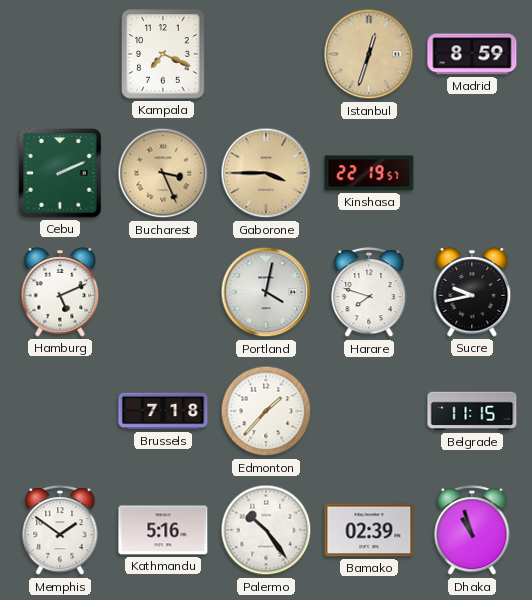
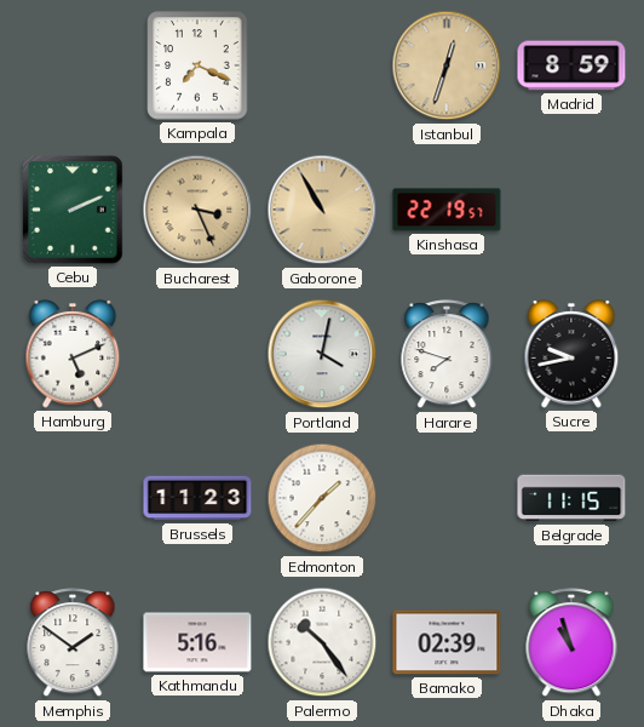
Gaborone: 3:45 -> 10:55 (322, 210)
Brussels: 7:18 -> 11:23 (197, 498)
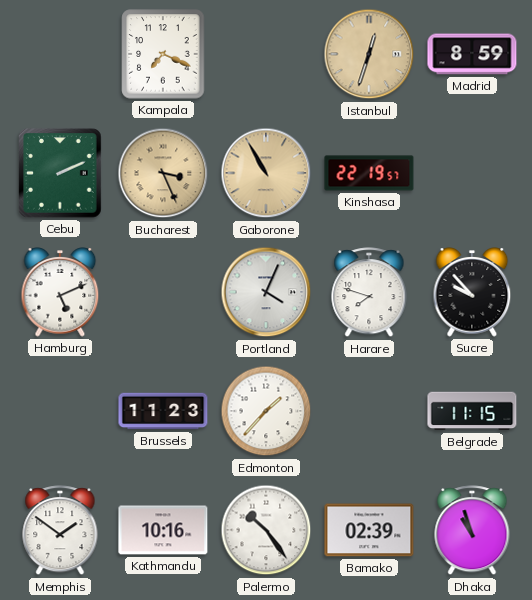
Portland: 4:02 -> 4:04 (266, 292)
Sucre: 9:43 -> 9:53 (472, 292)
Kathmandu: 5:16 -> 10:16 (163, 530)
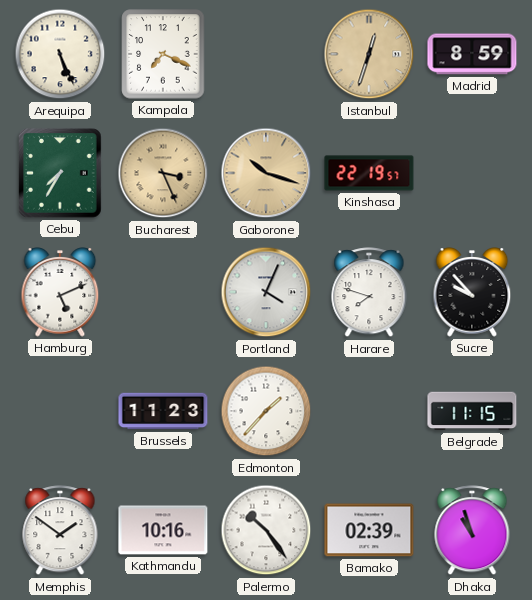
Arequipa: none -> 5:26 (60, 54)
Cebu: 2:11 -> 7:35 (60, 173)
Gaborone: 10:55 -> 10:18 (266, 173)
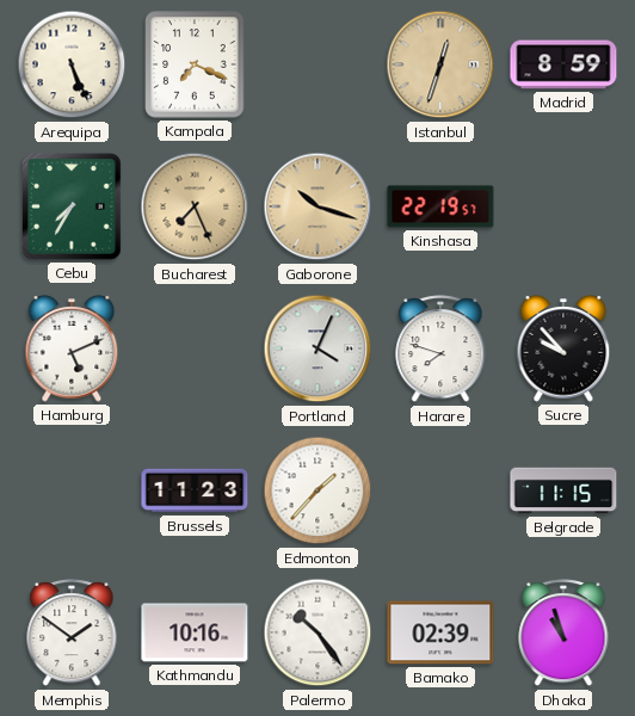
Bucharest: 3:26 -> 7:26 (195, 206)
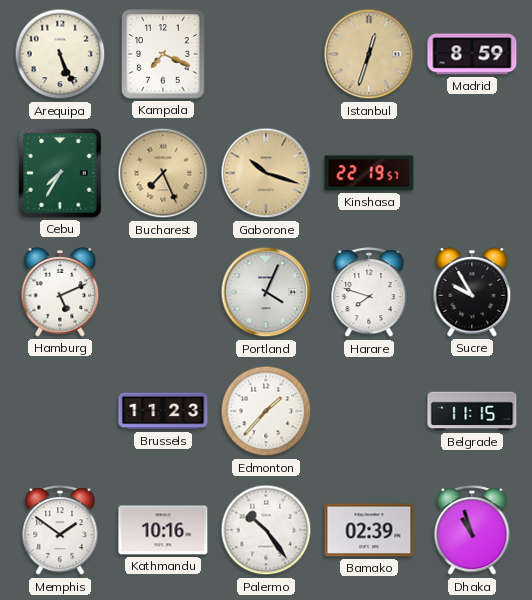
Sucre: 9:53 -> 9:55 (472, 292)
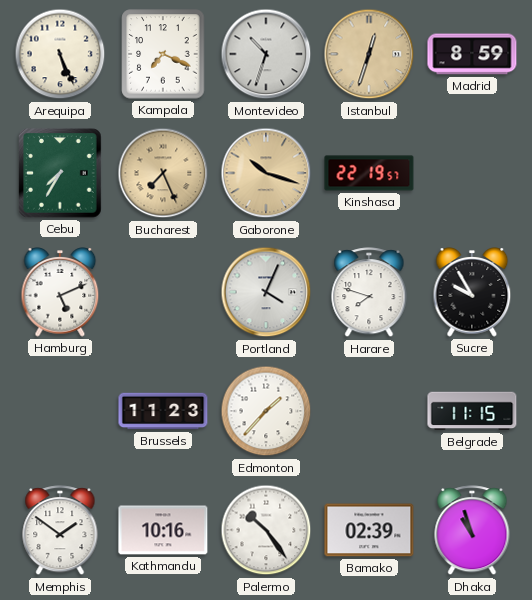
Montevideo: none -> 10:33 (266, 54)
